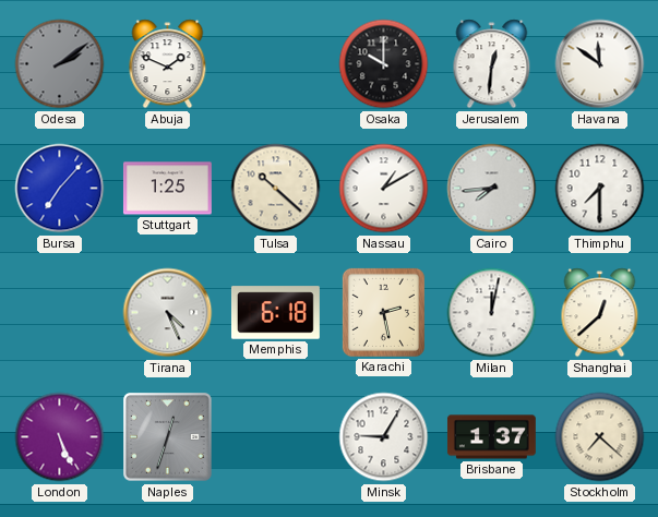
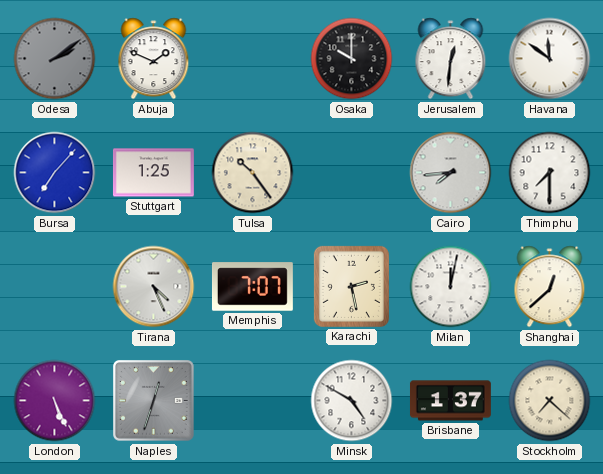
Tulsa: 10:22 -> 10:24 (253, 173)
Nassau: 1:10 -> none (384, 189)
Memphis: 6:18 -> 7:07 (252, 287)
Minsk: 9:05 -> 4:50 (352, 401)
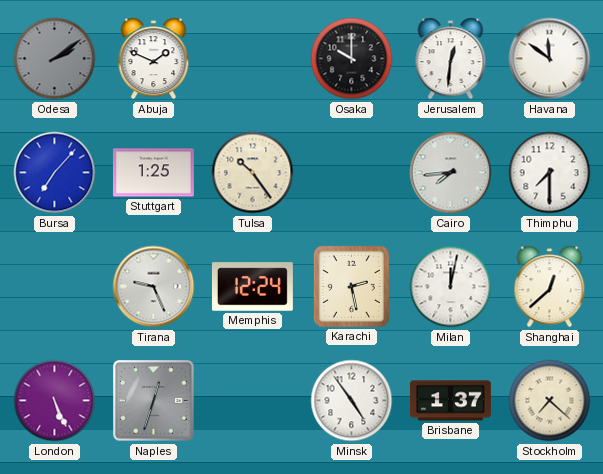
Tirana: 4:26 -> 9:26 (154, 287)
Memphis: 7:07 -> 12:24 (252, 287)
Minsk: 4:50 -> 4:54 (352, 401)
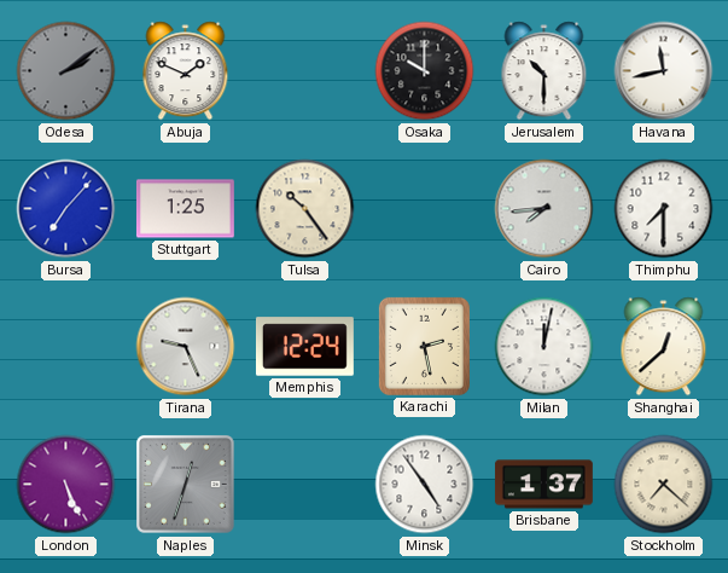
Jerusalem: 12:31 -> 10:30 (544, 71)
Havana: 11:51 -> 11:43 (664, 71)
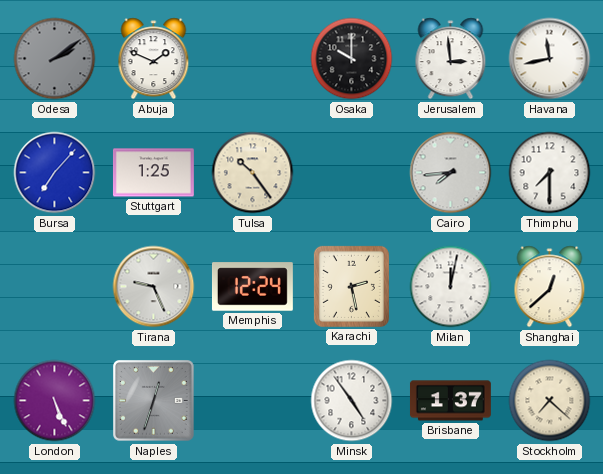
Jerusalem: 10:30 -> 2:59 (451, 59)
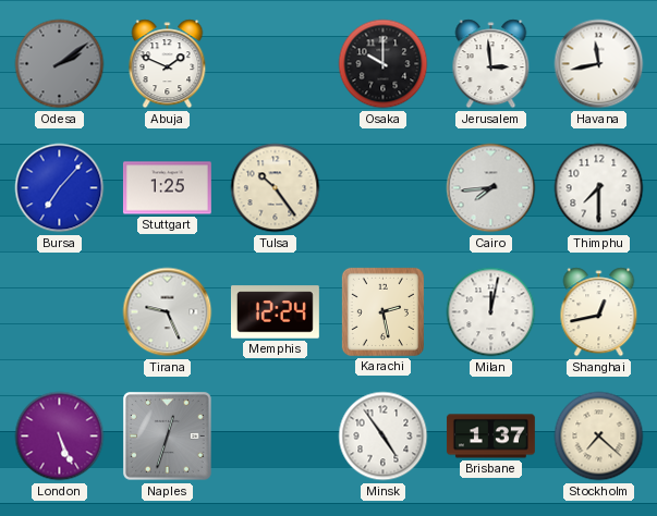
Shanghai: 12:38 -> 12:43 (599, 312)
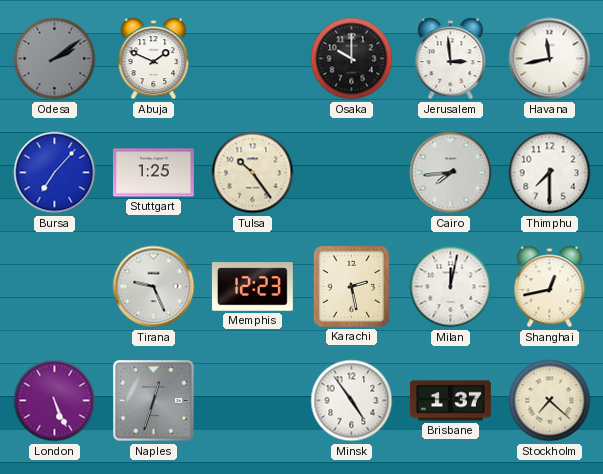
Memphis: 12:24 -> 12:23 (252, 287)
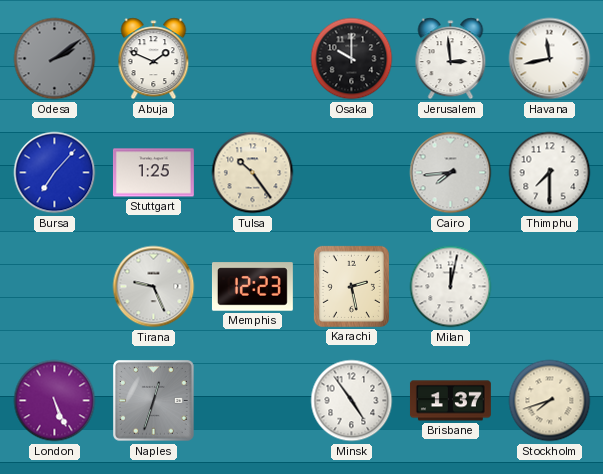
Shanghai: 12:43 -> none (550, 287)
Stockholm: 7:22 -> 7:42 (550, 401)
